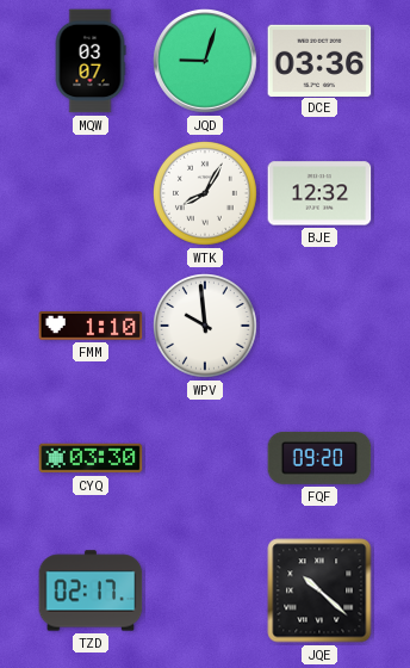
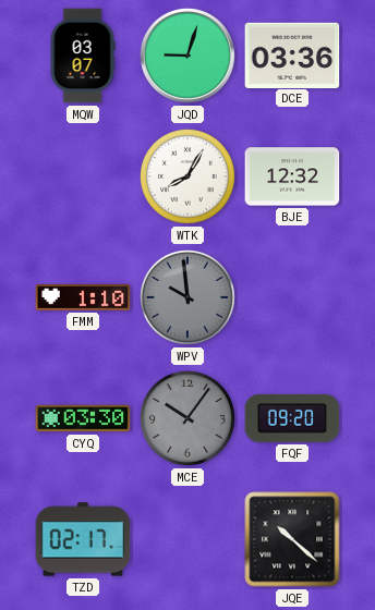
WPV dial: white -> grey (189, 298)
MCE: none -> 10:06 (189, 419)
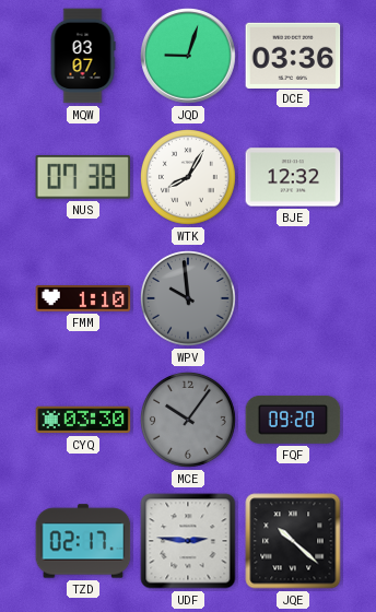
NUS: none -> 07:38 (83, 177)
UDF: none -> 2:46 (188, 541)
